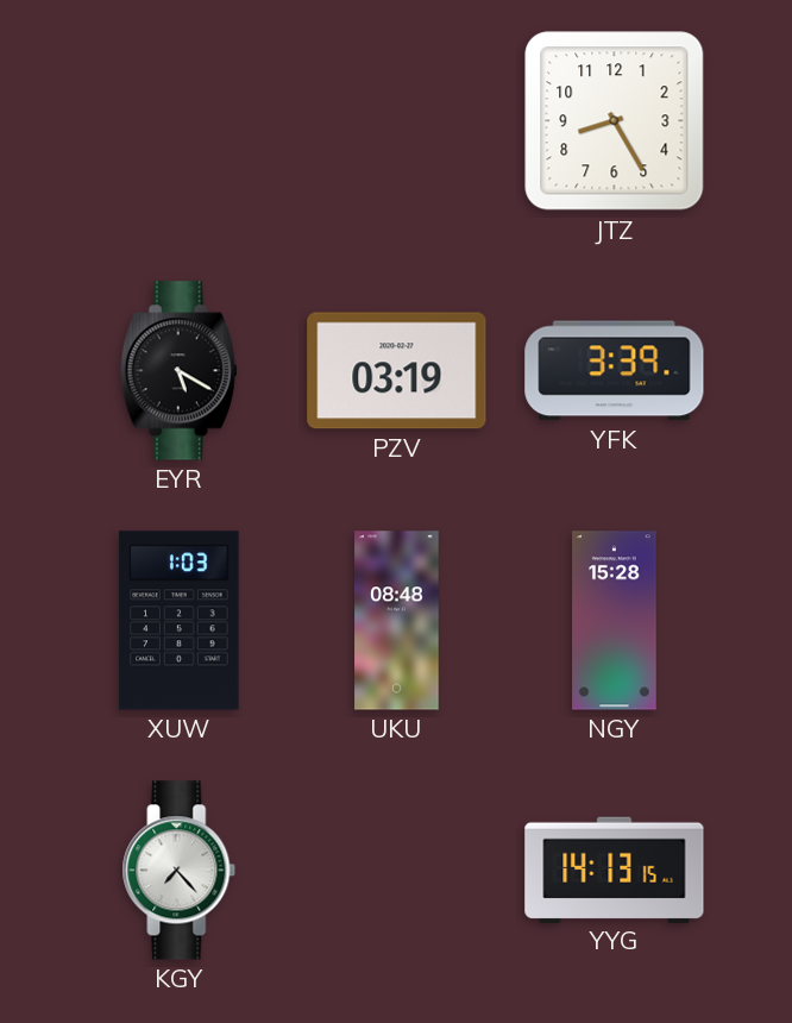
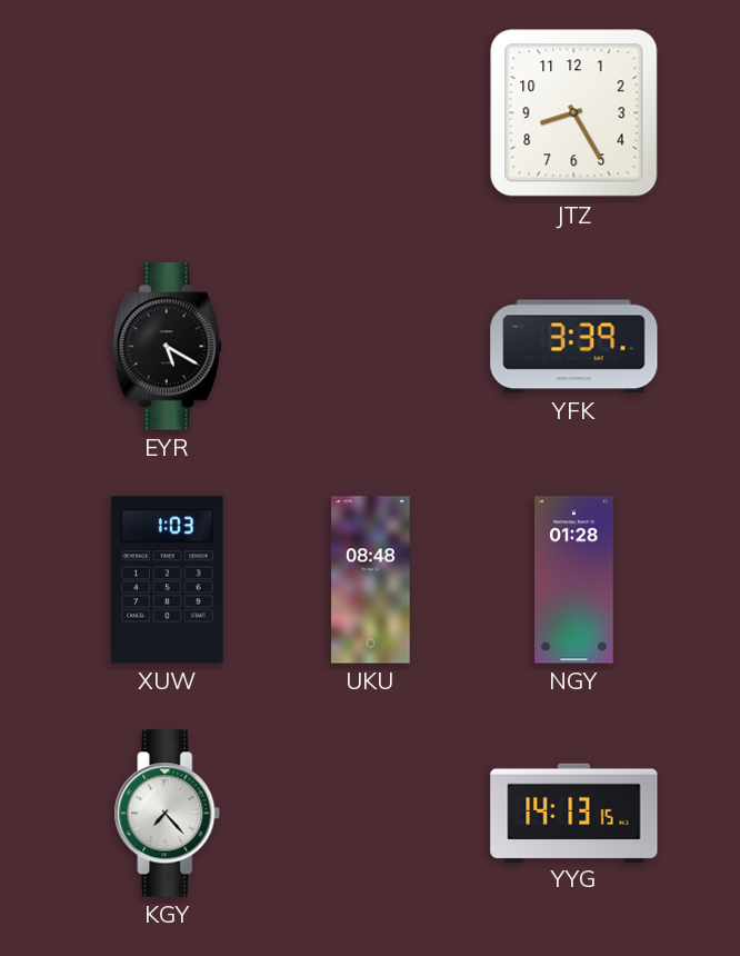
PZV: 03:19 -> none (397, 371)
NGY: 15:28 -> 01:28 (574, 580)
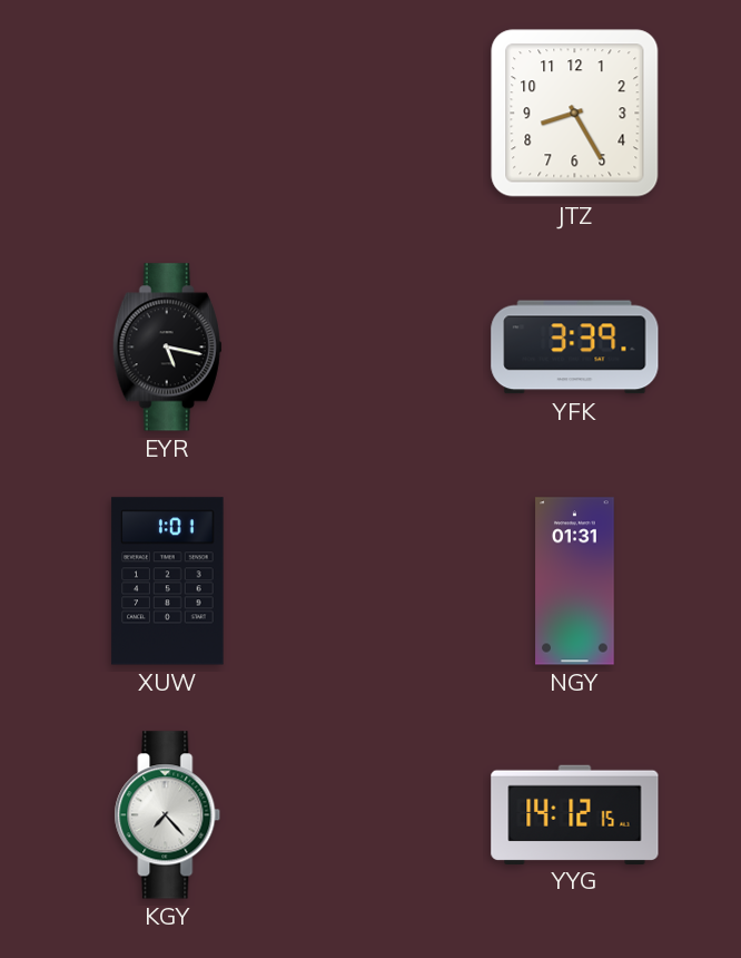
EYR: 5:20 -> 5:17 (167, 348)
XUW: 1:03 -> 1:01 (168, 581)
UKU: 08:48 -> none (371, 580)
NGY: 01:28 -> 01:31 (575, 581)
YYG: 14:13 -> 14:12 (575, 814)
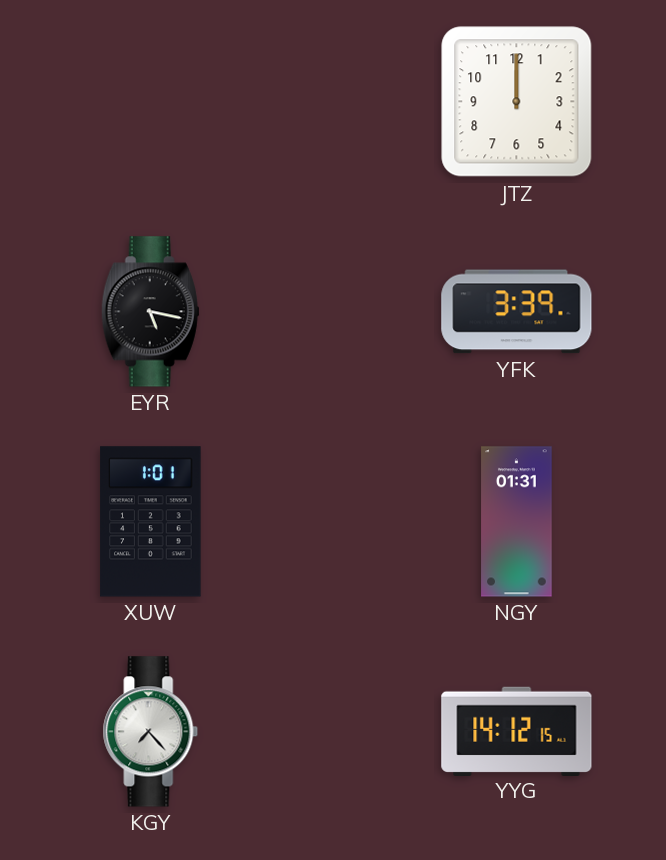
JTZ: 8:25 -> 12:00 (517, 102)
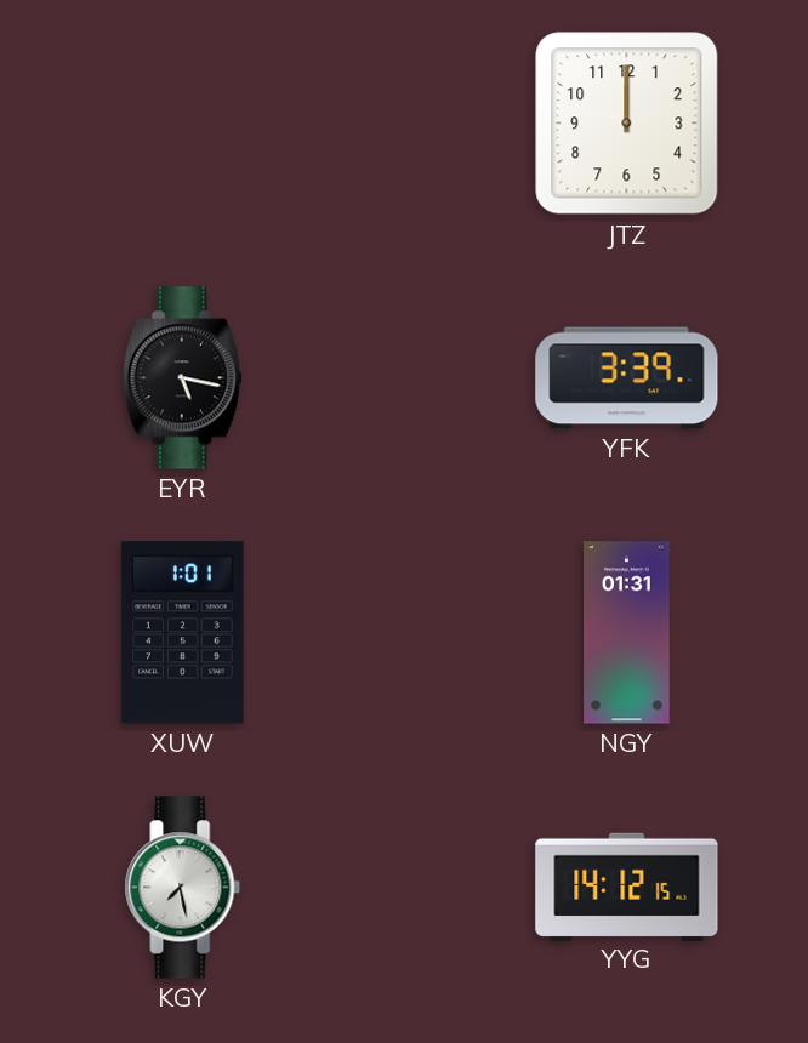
KGY: 7:23 -> 7:28 (183, 888)
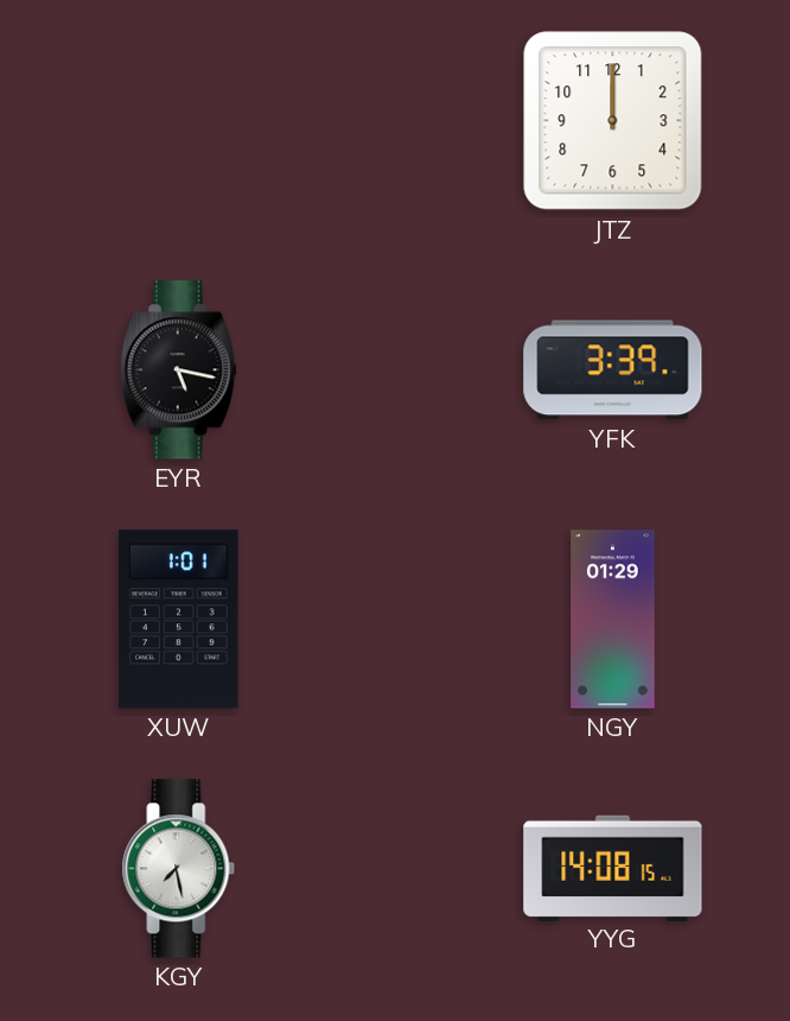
NGY: 01:31 -> 01:29 (613, 620)
YYG: 14:12 -> 14:08 (613, 868)
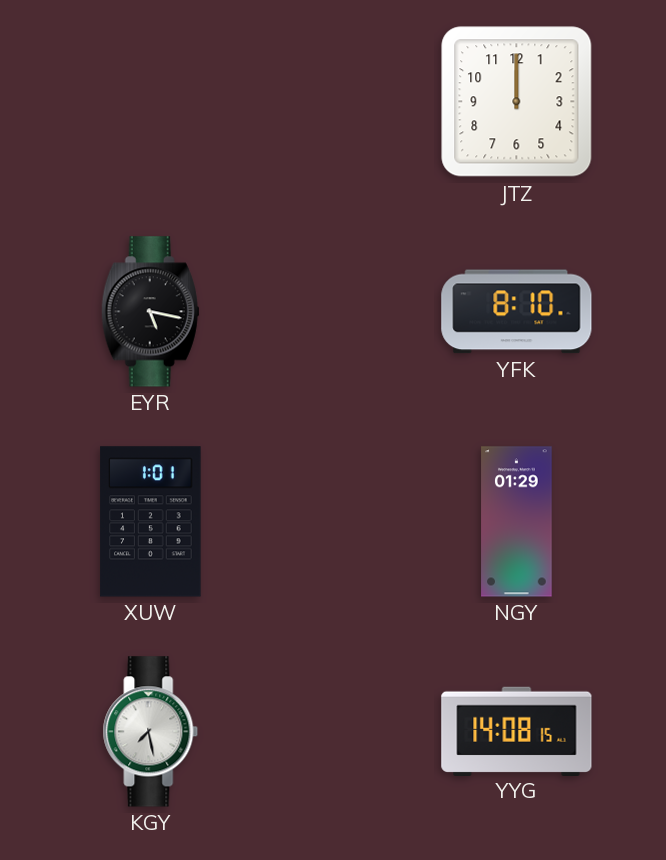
YFK: 3:39 -> 8:10 (517, 312)
